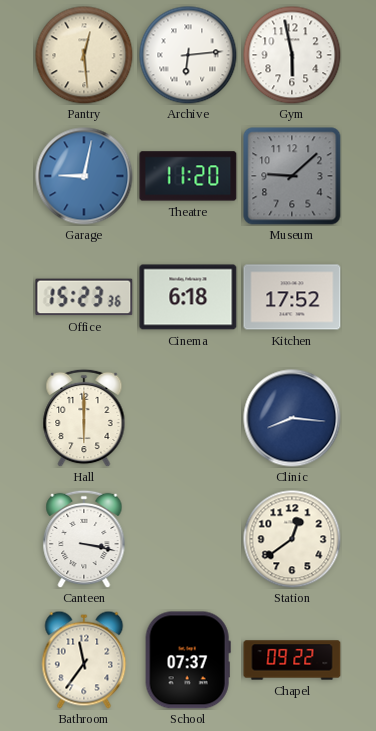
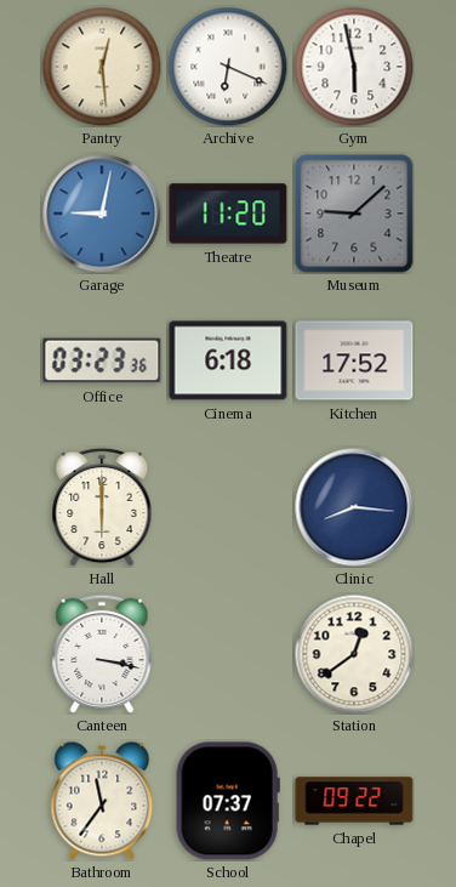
Archive: 6:14 -> 6:19 (228, 67)
Office: 15:23 -> 03:23 (102, 360)
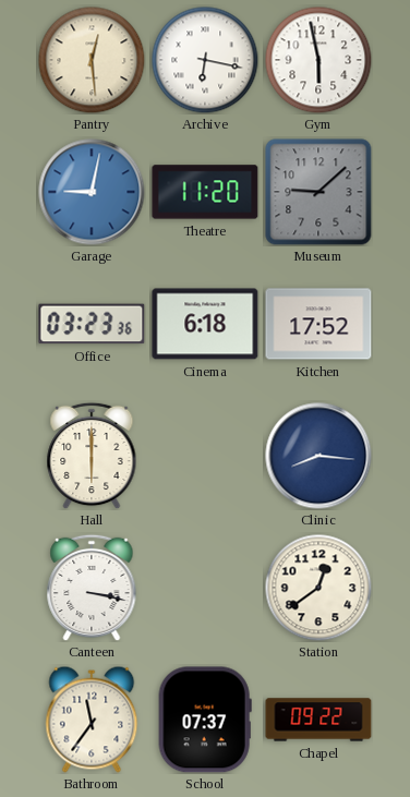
Archive: 6:19 -> 6:17 (205, 60)
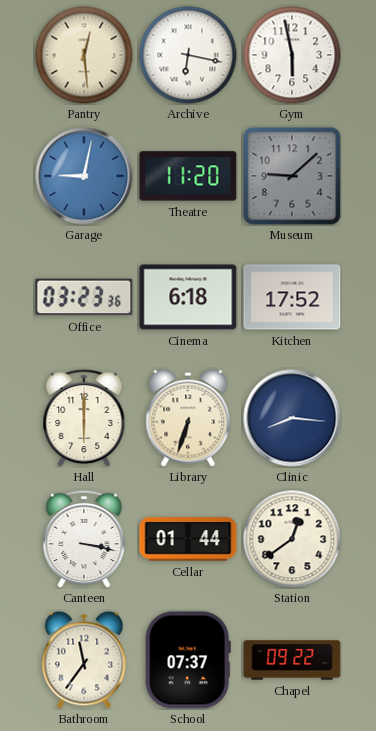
Library: none -> 6:33 (188, 418)
Cellar: none -> 01:44 (188, 539)
